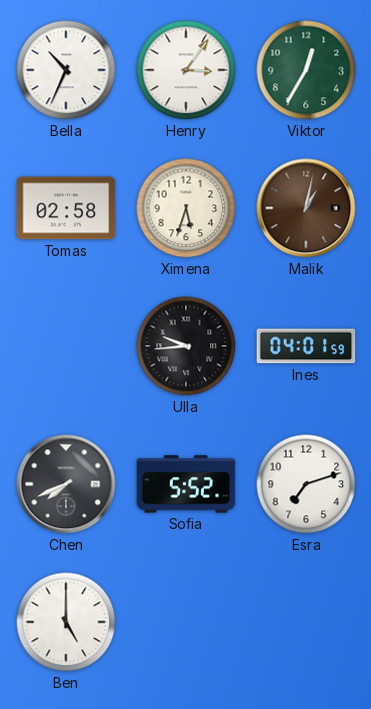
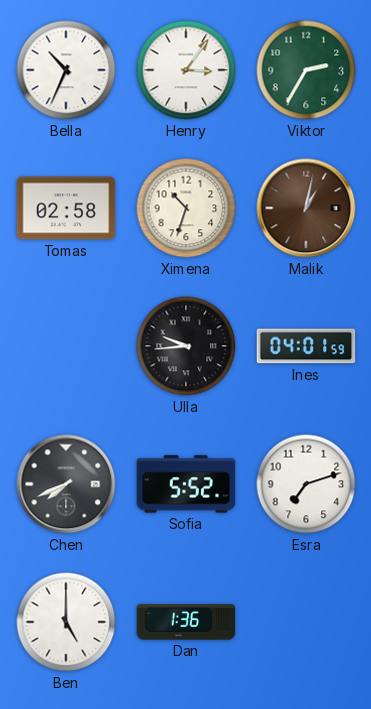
Viktor: 12:35 -> 2:35 (306, 70)
Ximena: 5:33 -> 10:33 (186, 208)
Dan: none -> 1:36 (186, 622)
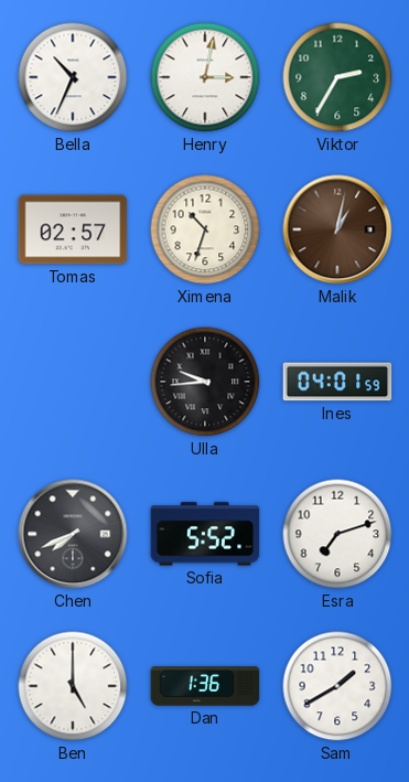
Henry: 3:06 -> 3:02 (205, 77)
Tomas: 02:58 -> 02:57 (73, 229)
Sam: none -> 1:40 (337, 686)
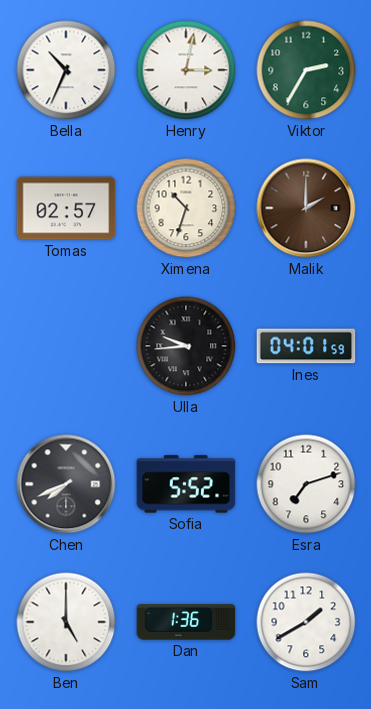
Malik: 1:02 -> 2:00 (306, 208)
